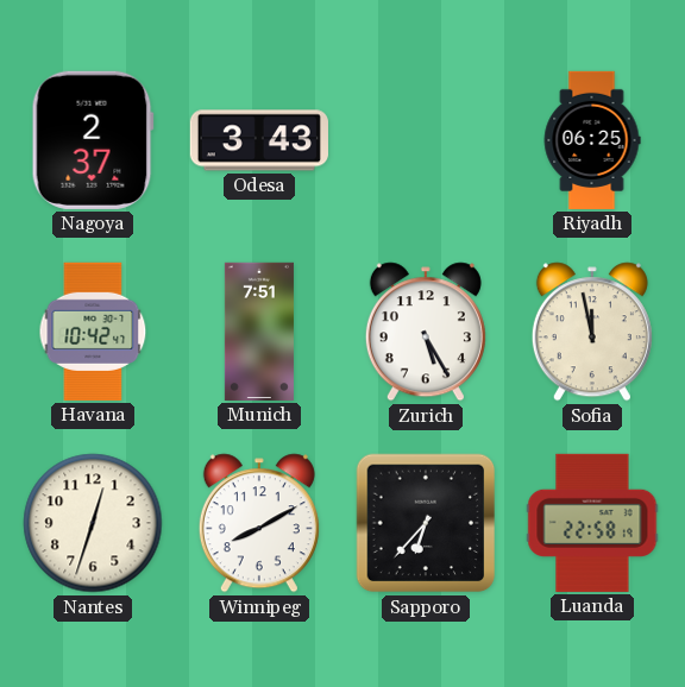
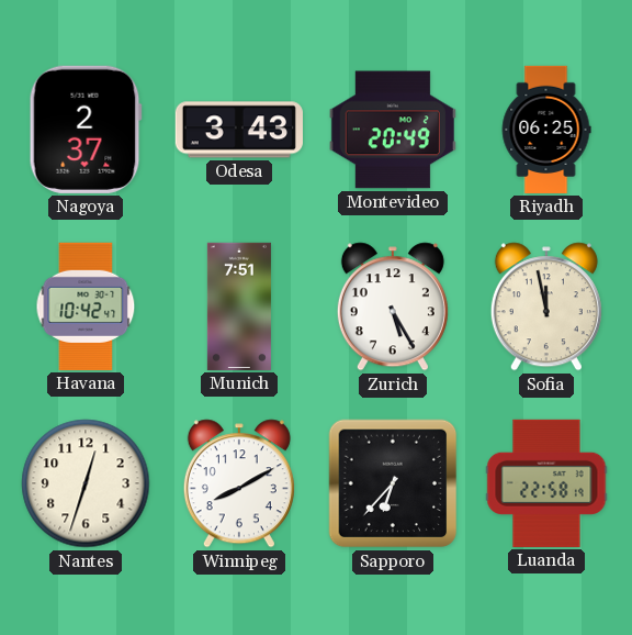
Montevideo: none -> 20:49 (393, 130)
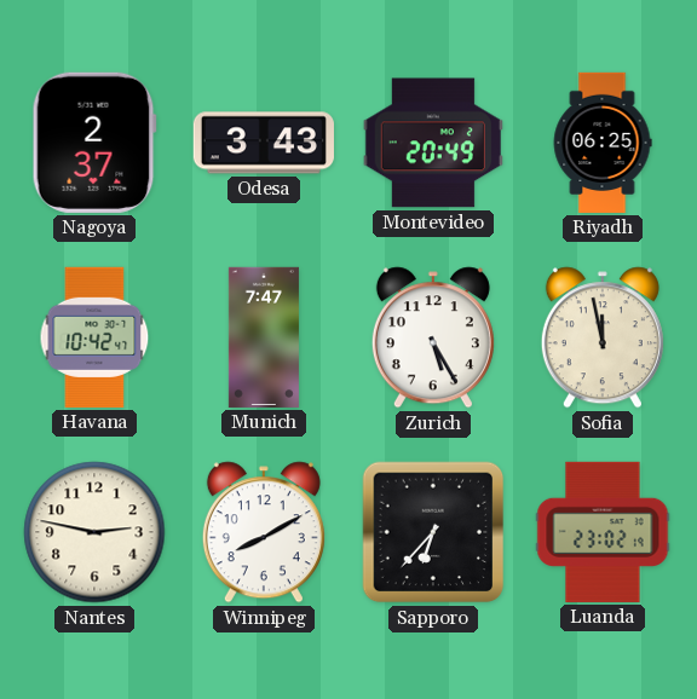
Munich: 7:51 -> 7:47 (264, 337)
Nantes: 12:33 -> 2:47 (94, 532)
Luanda: 22:58 -> 23:02 (603, 532)
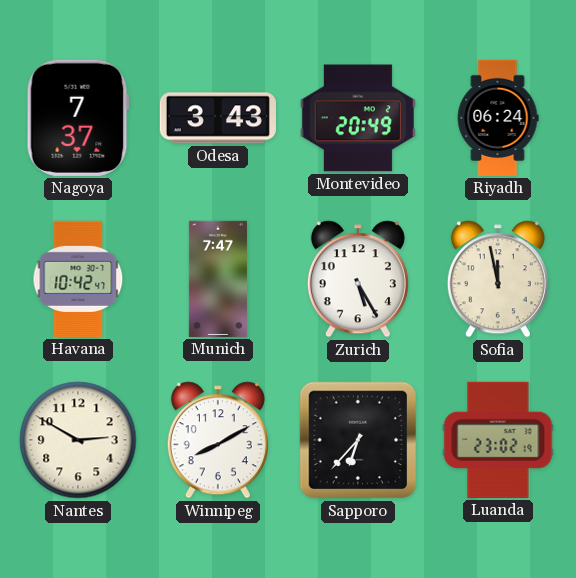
Nagoya: 2:37 -> 7:37 (78, 118)
Riyadh: 06:25 -> 06:24 (498, 118)
Nantes: 2:47 -> 2:50 (78, 440)
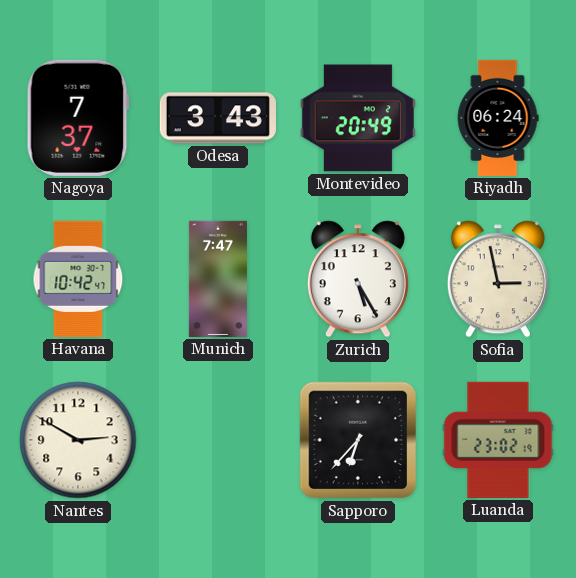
Sofia: 11:58 -> 2:58 (498, 279)
Winnipeg: 8:10 -> none (218, 440)
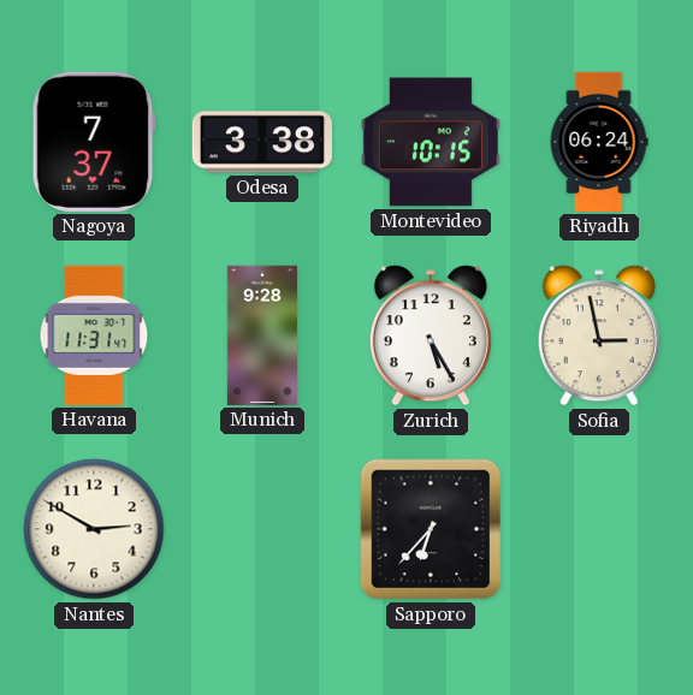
Odesa: 3:43 -> 3:38 (262, 142)
Montevideo: 20:49 -> 10:15 (431, 142)
Havana: 10:42 -> 11:31 (94, 335)
Munich: 7:47 -> 9:28 (262, 335)
Luanda: 23:02 -> none (498, 440)
